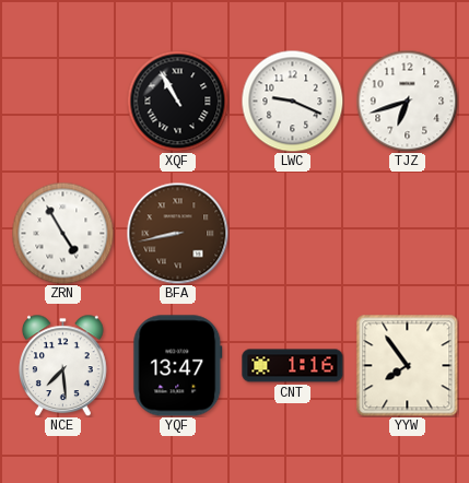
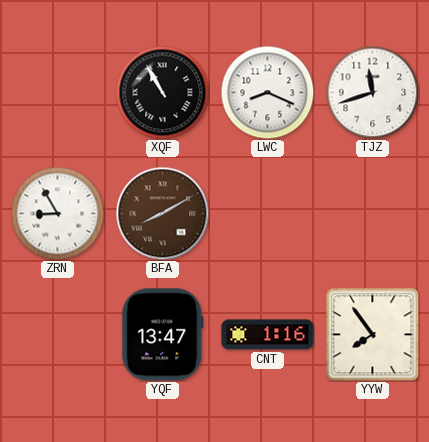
LWC: 9:19 -> 8:19 (267, 92)
TJZ: 6:42 -> 11:42 (372, 92)
ZRN: 4:55 -> 8:55 (57, 213)
BFA: 8:43 -> 8:10 (162, 213)
NCE: 7:29 -> none (63, 365)
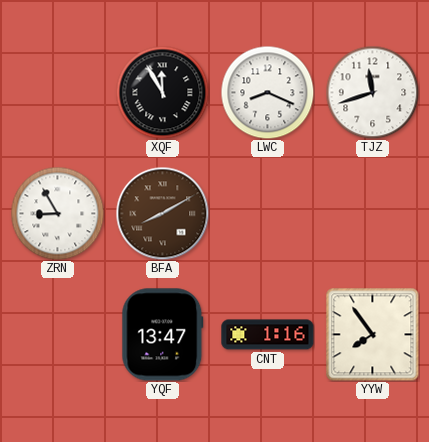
XQF: 10:55 -> 11:55 (162, 92)
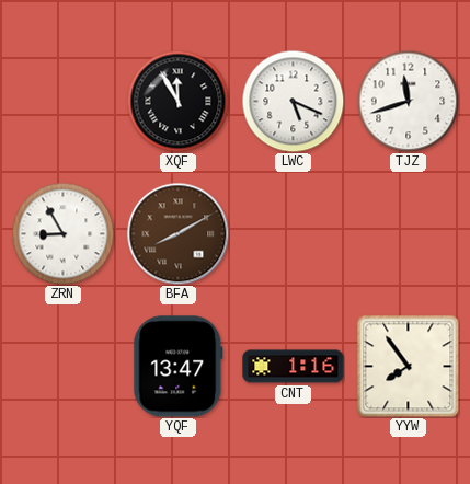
LWC: 8:19 -> 5:19 (293, 101)
